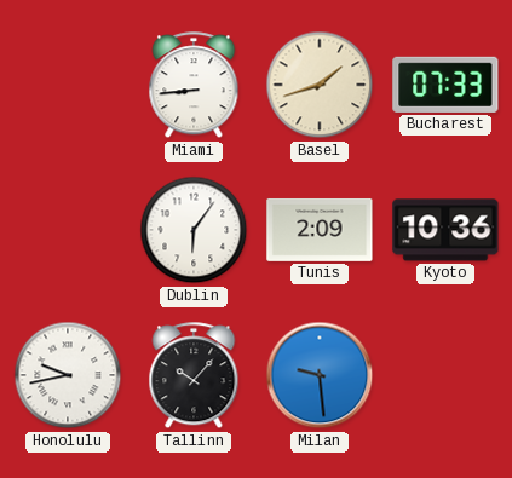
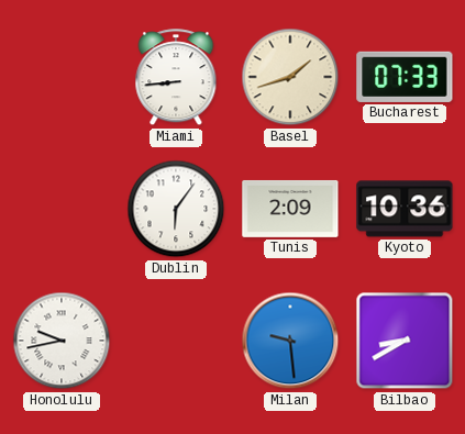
Tallinn: 10:07 -> none (194, 376)
Bilbao: none -> 8:40 (405, 341)
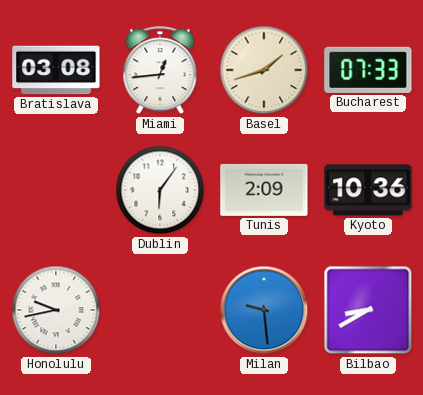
Bratislava: none -> 03:08 (56, 70)
Miami: 8:44 -> 12:44 (160, 71)
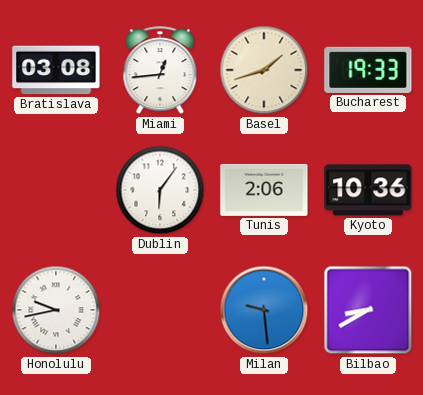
Bucharest: 07:33 -> 19:33 (368, 70)
Tunis: 2:09 -> 2:06 (264, 190)
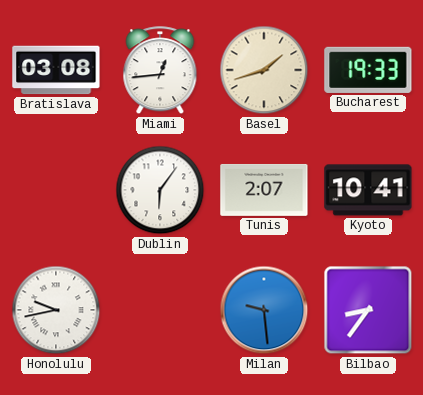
Tunis: 2:06 -> 2:07 (264, 190)
Kyoto: 10:36 -> 10:41 (368, 190)
Bilbao: 8:40 -> 8:36 (368, 310)
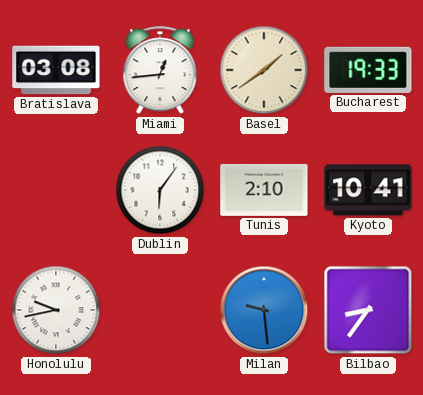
Basel: 1:42 -> 1:39 (264, 70)
Tunis: 2:07 -> 2:10 (264, 190)
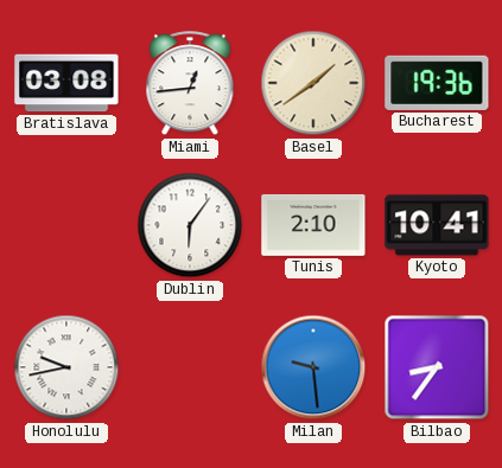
Bucharest: 19:33 -> 19:36 (437, 83)
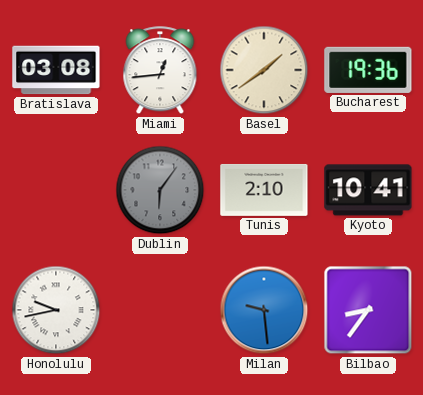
Dublin dial: white -> grey (160, 190)
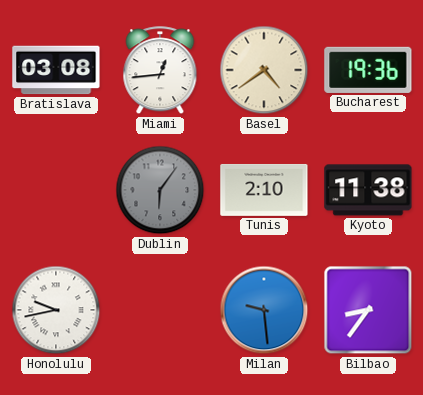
Basel: 1:39 -> 4:39 (264, 70)
Kyoto: 10:41 -> 11:38 (368, 190)
